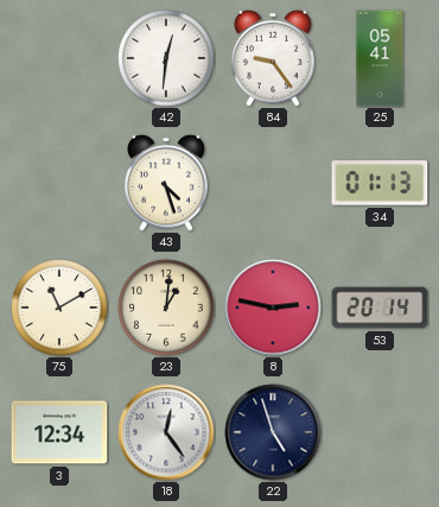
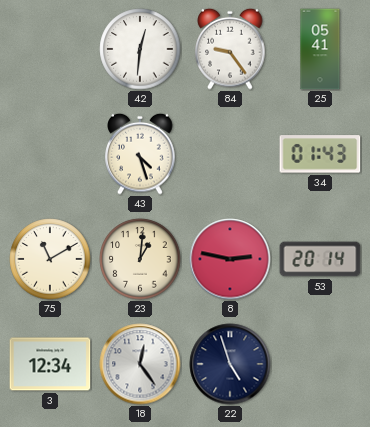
34: 01:13 -> 01:43 (320, 154)
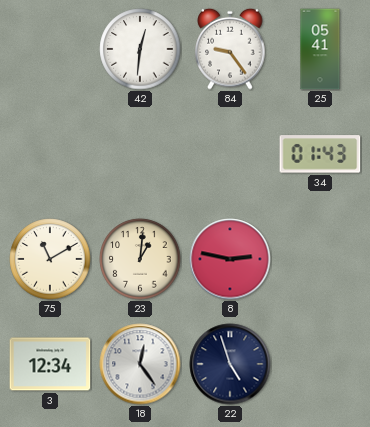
43: 4:27 -> none (140, 154)
53: 20:14 -> none (320, 259)
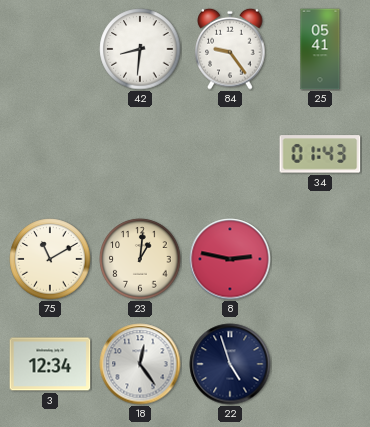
42: 12:31 -> 8:31 (140, 49)
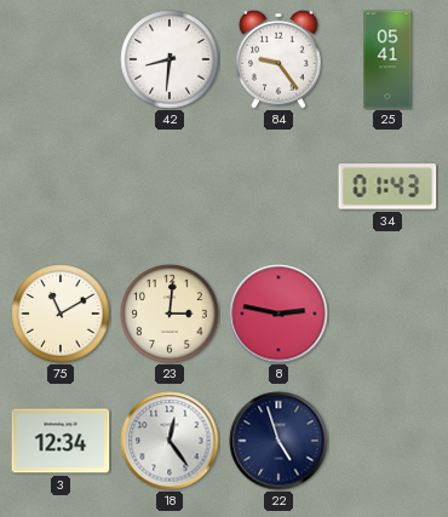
23: 1:01 -> 3:01 (170, 314)
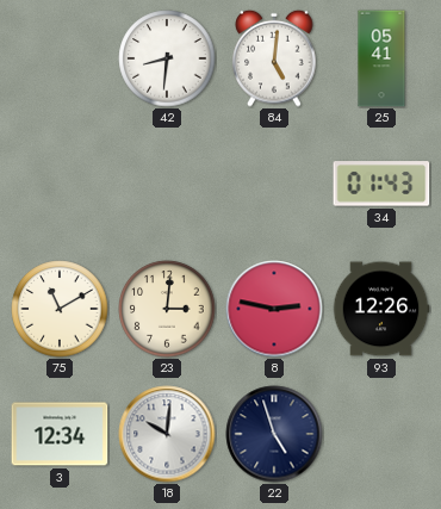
84: 9:24 -> 5:01 (274, 58)
93: none -> 12:26 (381, 309)
18: 12:24 -> 10:01 (167, 434)
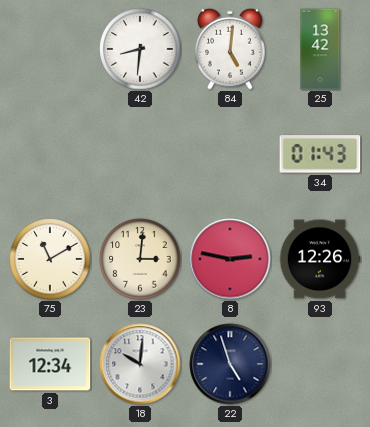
25: 05:41 -> 13:42 (320, 49)
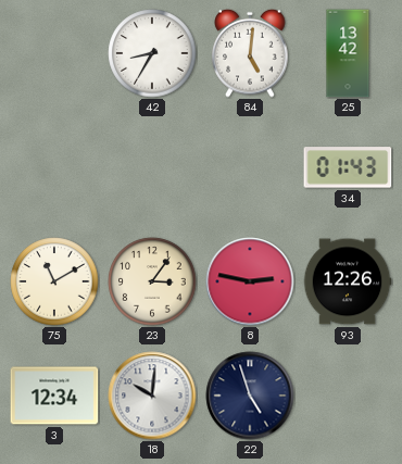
42: 8:31 -> 8:35 (152, 53)
23: 3:01 -> 3:06 (152, 281)
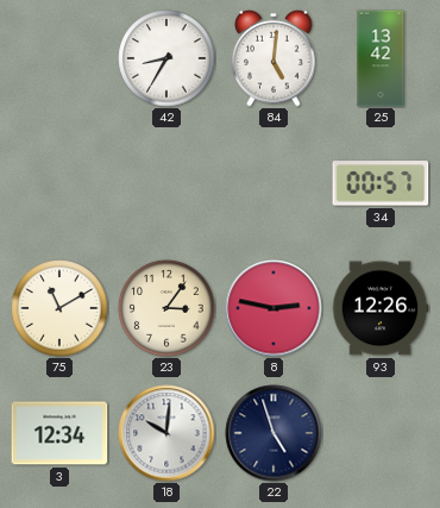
34: 01:43 -> 00:57 (381, 183)
